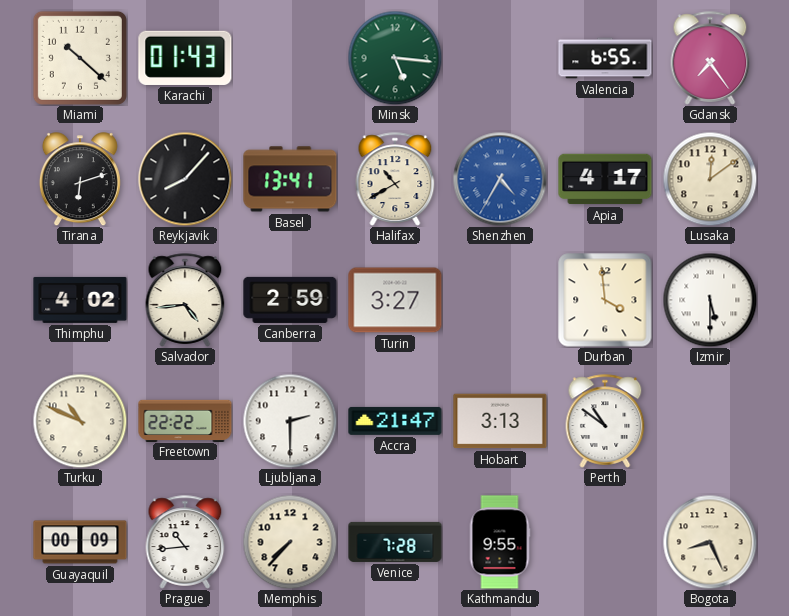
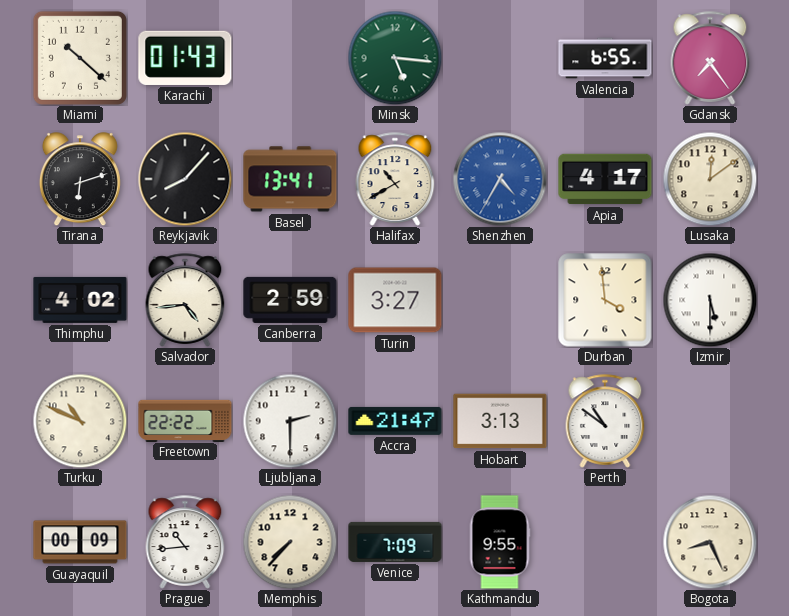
Venice: 7:28 -> 7:09 (395, 542)
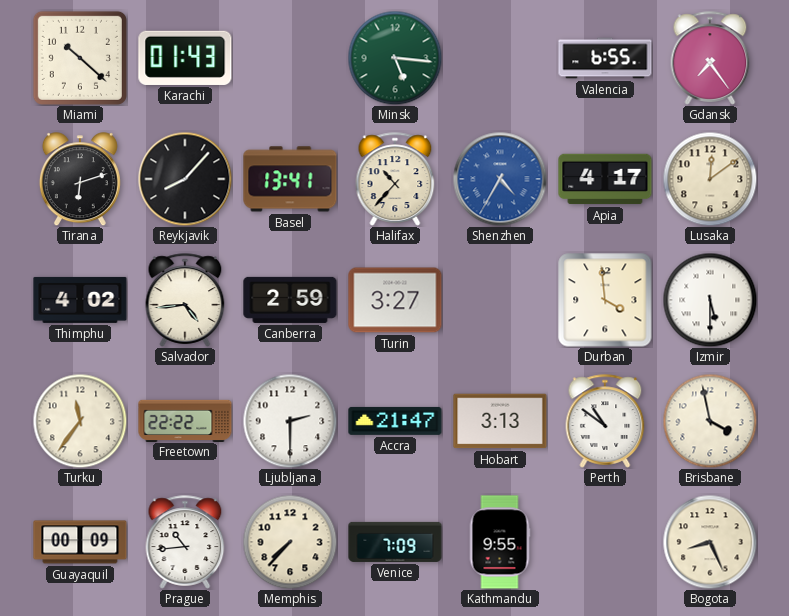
Halifax: 10:40 -> 10:37 (395, 179)
Turku: 10:49 -> 11:36 (80, 421)
Brisbane: none -> 3:58 (710, 421)
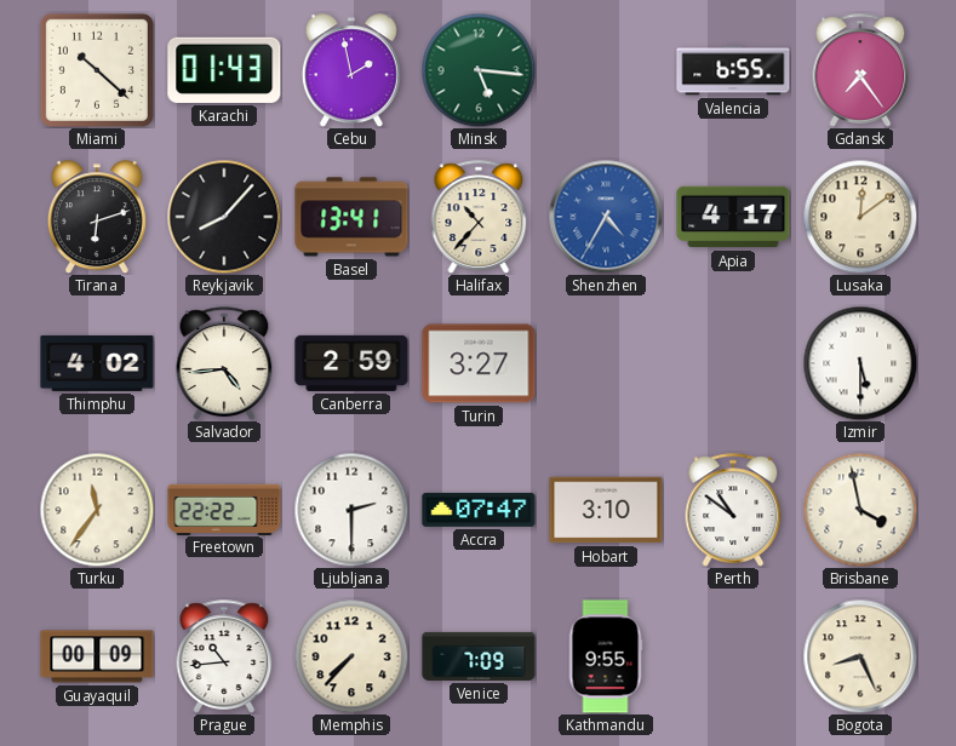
Cebu: none -> 1:58 (351, 70)
Durban: 3:59 -> none (605, 300)
Accra: 21:47 -> 07:47 (479, 510)
Hobart: 3:13 -> 3:10 (606, 510)
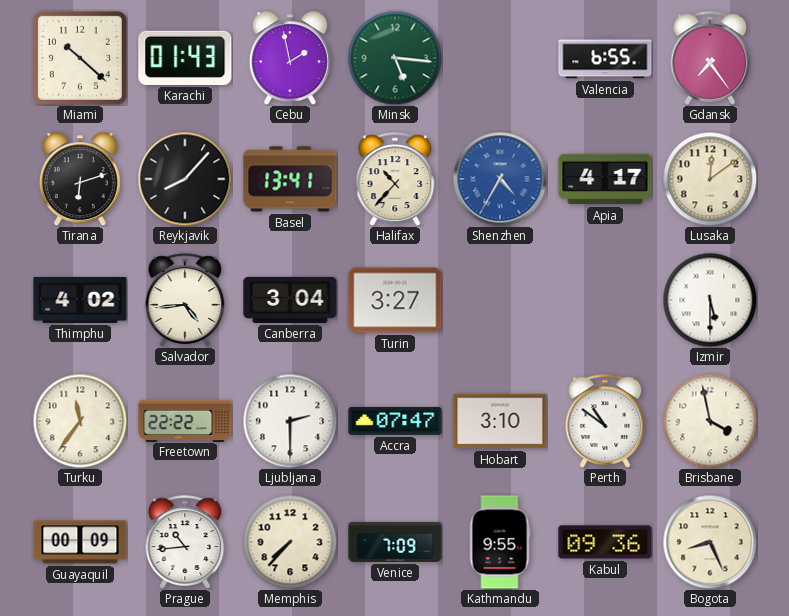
Canberra: 2:59 -> 3:04 (290, 300)
Kabul: none -> 09:36 (605, 542)
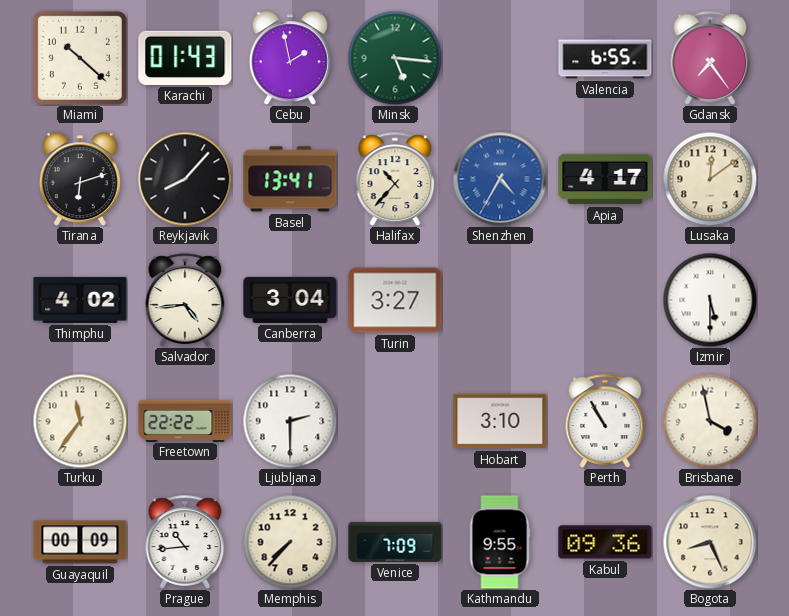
Accra: 07:47 -> none (395, 421)
Perth: 10:51 -> 10:55 (605, 421)
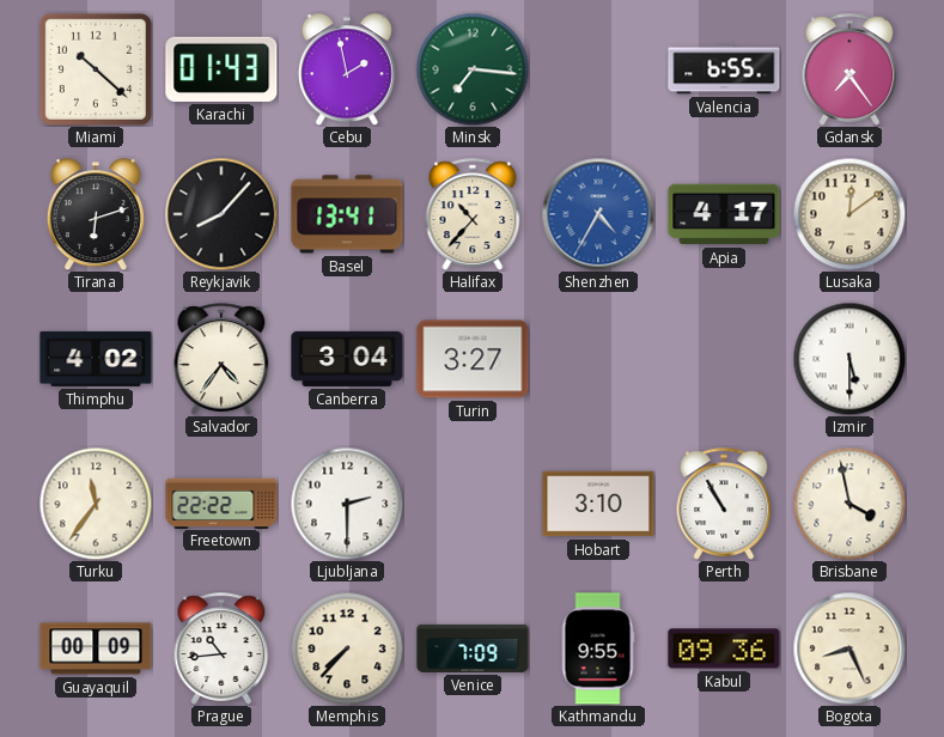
Minsk: 5:16 -> 7:16 (473, 69)
Salvador: 4:44 -> 4:36 (221, 359)
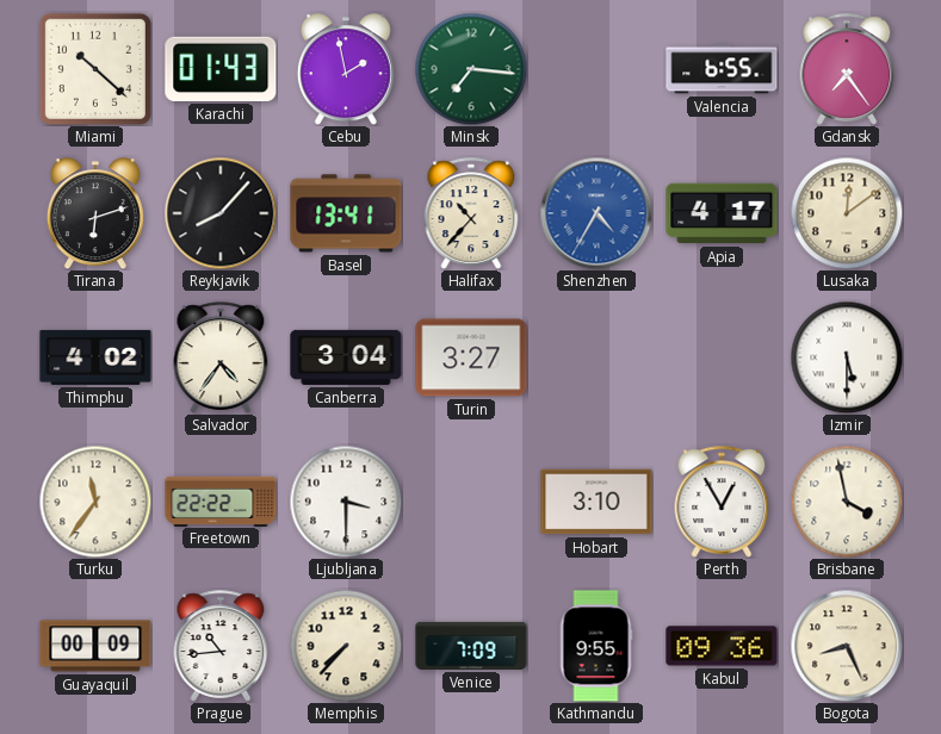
Ljubljana: 2:30 -> 3:30 (346, 502)
Perth: 10:55 -> 12:55 (722, 502)
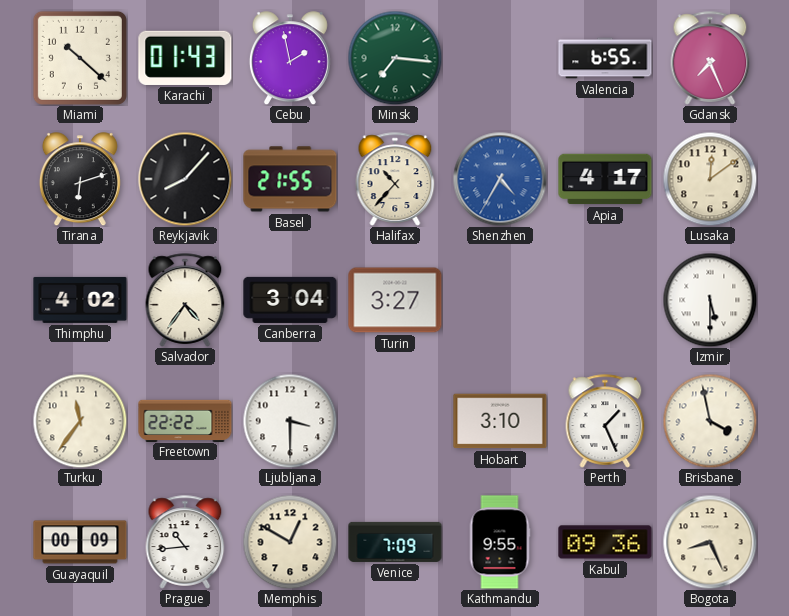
Gdansk: 7:24 -> 7:26 (710, 58)
Basel: 13:41 -> 21:55 (290, 179)
Perth: 12:55 -> 1:26 (605, 421)
Memphis: 7:37 -> 12:50 (290, 542)
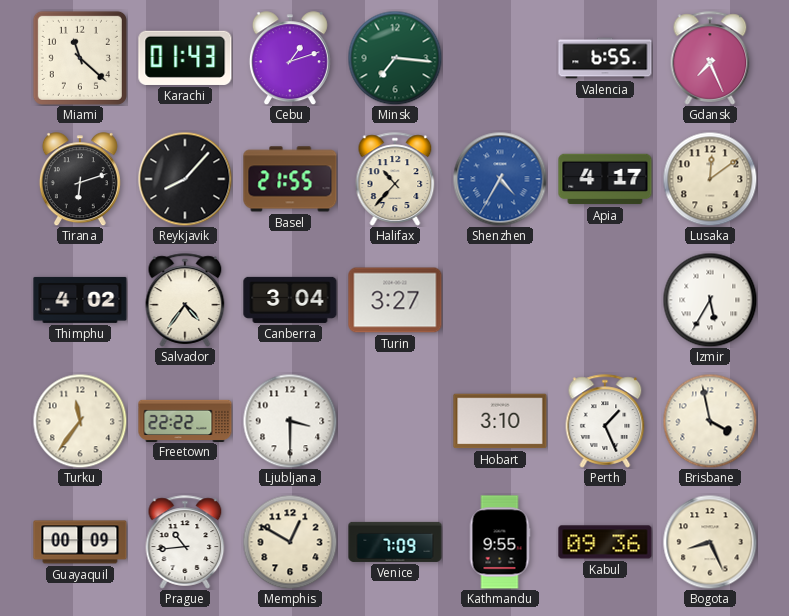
Miami: 10:22 -> 11:22 (80, 58)
Cebu: 1:58 -> 1:12 (290, 58)
Izmir: 5:30 -> 5:35 (710, 300)
